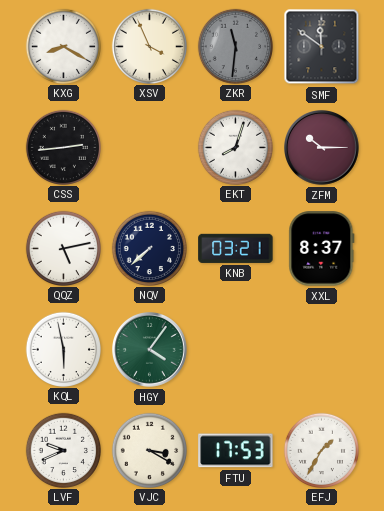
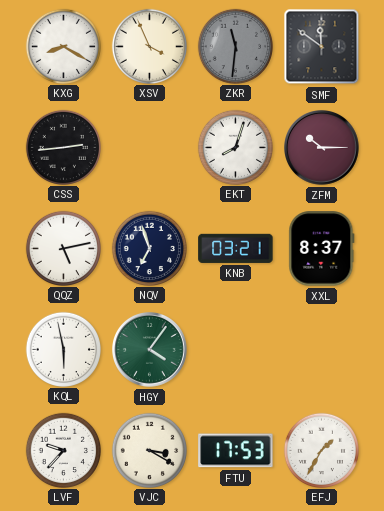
NQV: 7:38 -> 6:57 (149, 248)
LVF: 9:41 -> 9:37 (63, 450)
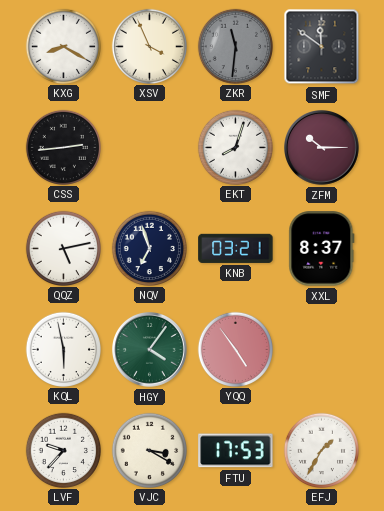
YQQ: none -> 4:54 (235, 349)
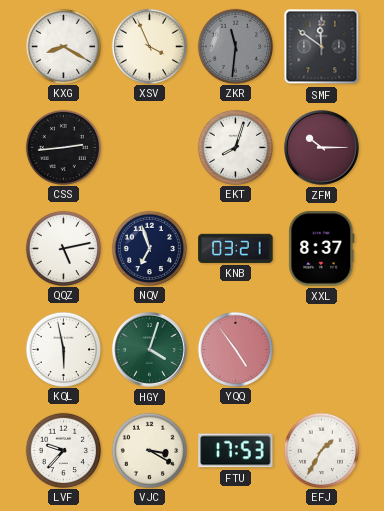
HGY: 4:06 -> 4:03 (150, 350)
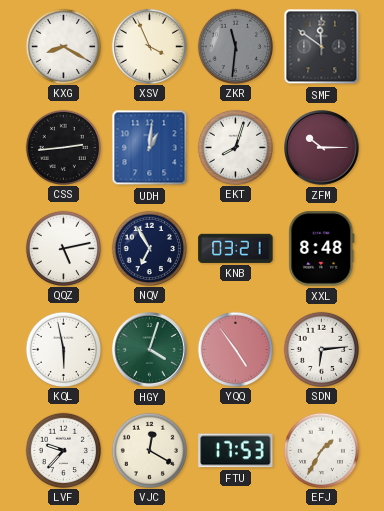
UDH: none -> 1:01 (150, 148)
NQV: 6:57 -> 6:55 (149, 248)
XXL: 8:37 -> 8:48 (322, 249)
SDN: none -> 6:14 (321, 349)
VJC: 3:20 -> 12:20 (149, 450)
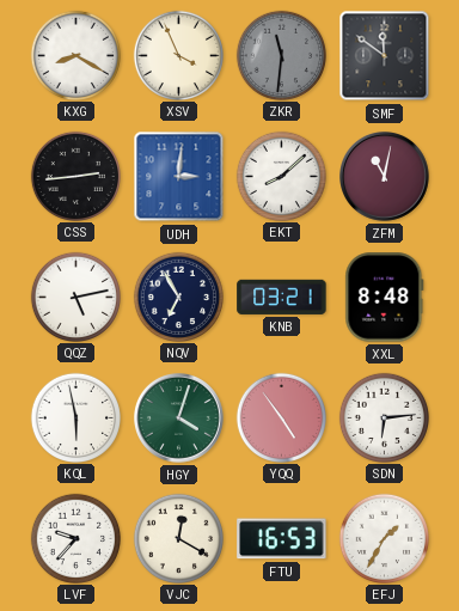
UDH: 1:01 -> 3:01 (179, 177)
EKT: 8:03 -> 8:08 (281, 176)
ZFM: 10:15 -> 11:02 (385, 177)
FTU: 17:53 -> 16:53 (282, 539)
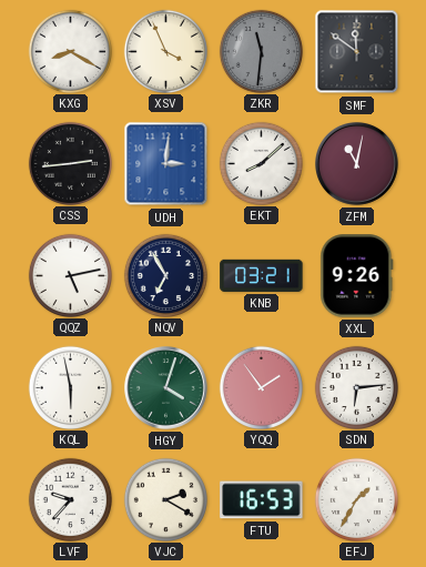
XXL: 8:48 -> 9:26 (357, 276)
YQQ: 4:54 -> 1:54 (261, 387)
VJC: 12:20 -> 2:20 (165, 499)
